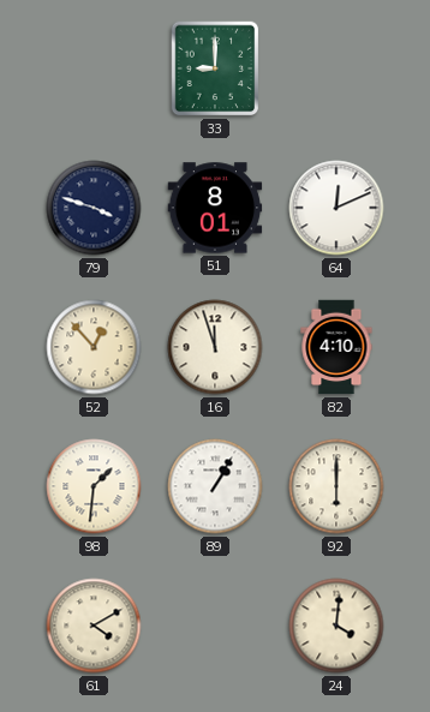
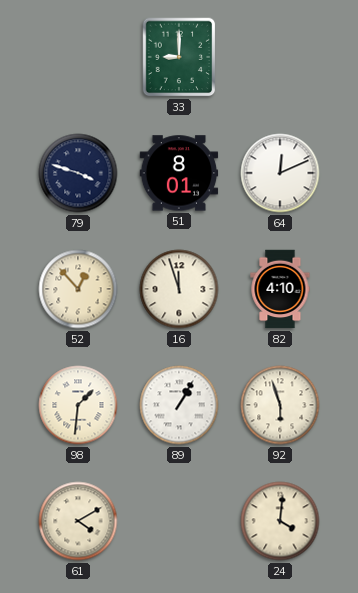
92: 6:00 -> 5:57 (280, 405)
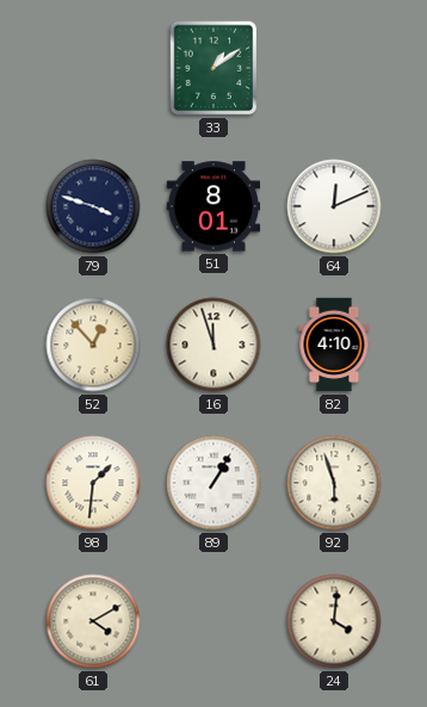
33: 9:00 -> 1:09 (213, 68)
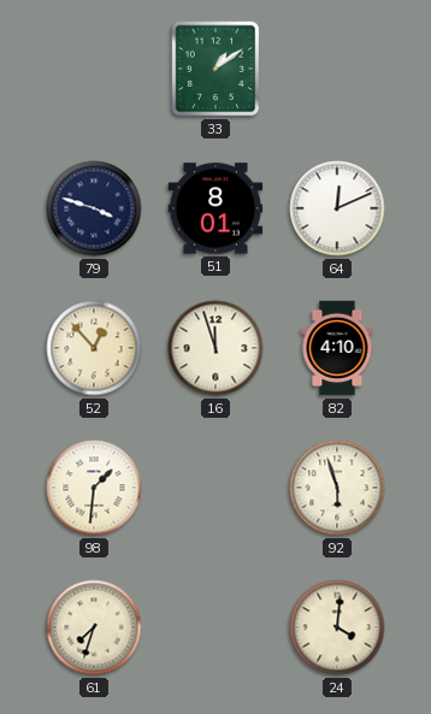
89: 1:05 -> none (213, 483)
61: 4:10 -> 7:33 (94, 627)
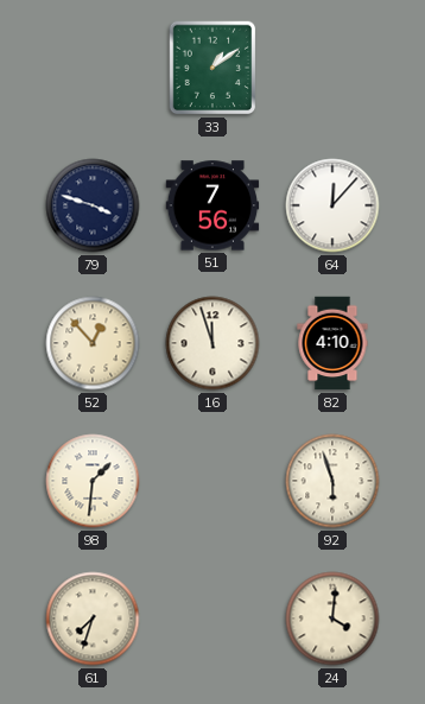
51: 8:01 -> 7:56 (213, 205)
64: 12:11 -> 12:07 (332, 205)
